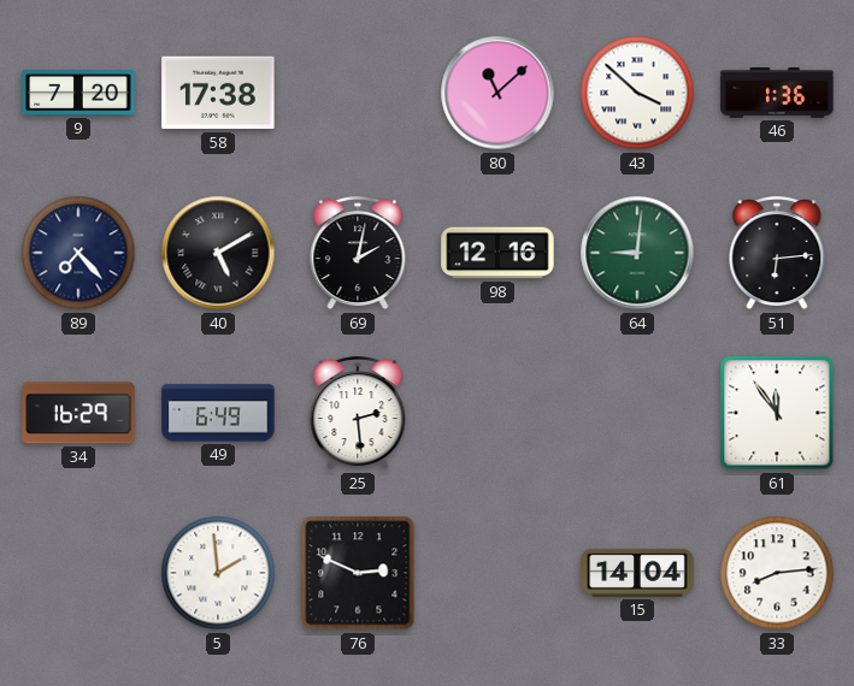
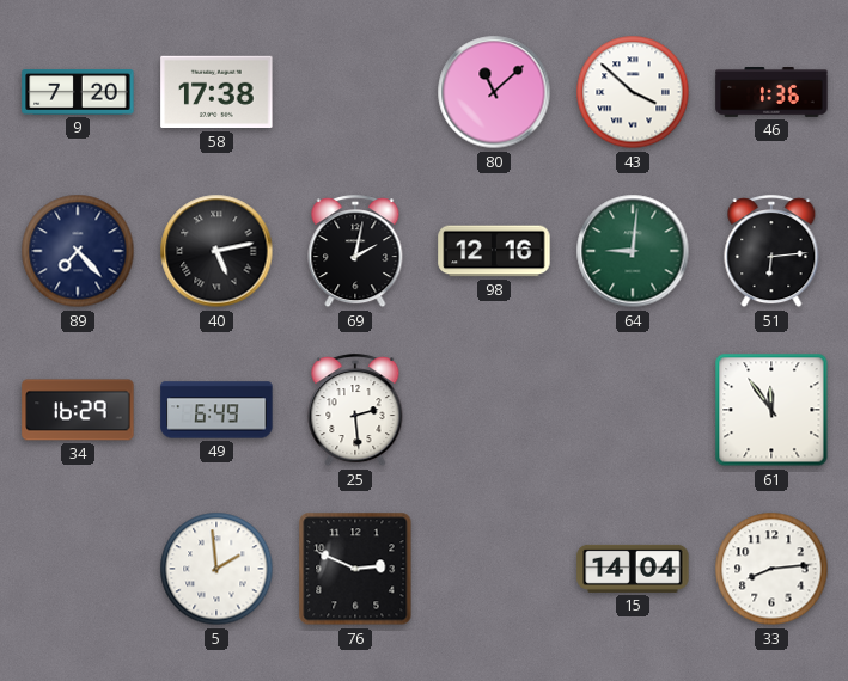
40: 5:10 -> 5:13 (216, 251)
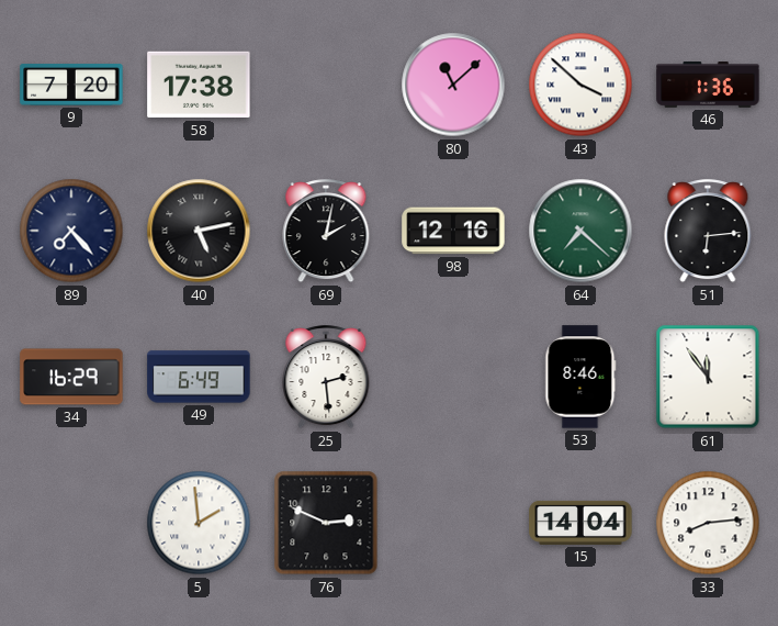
64: 9:01 -> 7:22 (580, 231)
53: none -> 8:46 (580, 377)
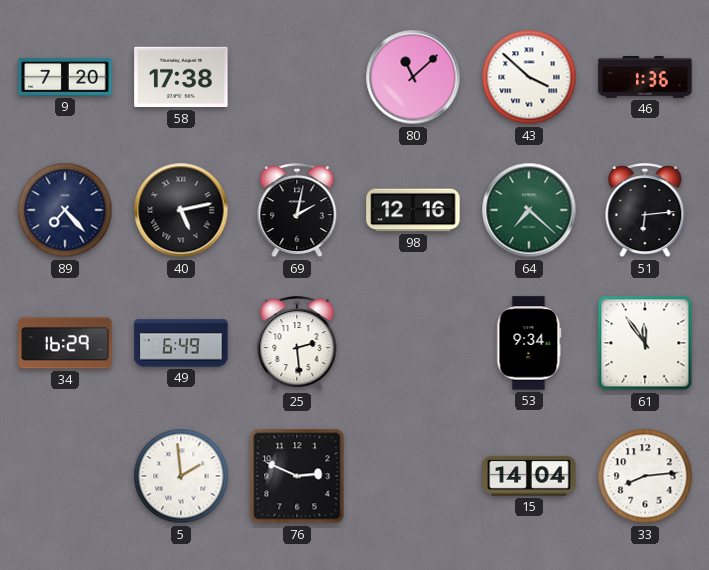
53: 8:46 -> 9:34 (529, 343)
